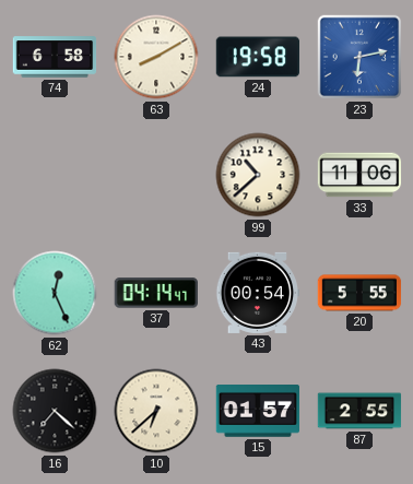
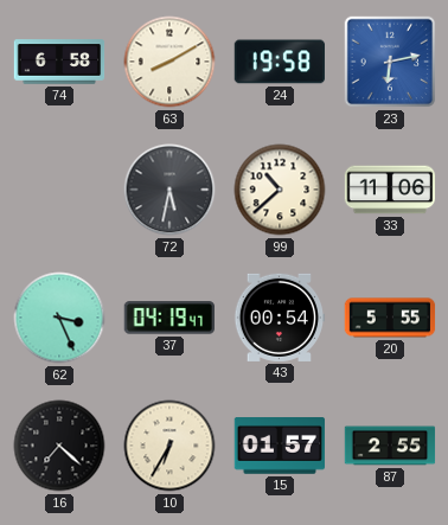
72: none -> 5:32 (169, 190)
62: 12:26 -> 3:26 (59, 318)
37: 04:14 -> 04:19 (168, 318)
10: 6:38 -> 6:35 (169, 446)
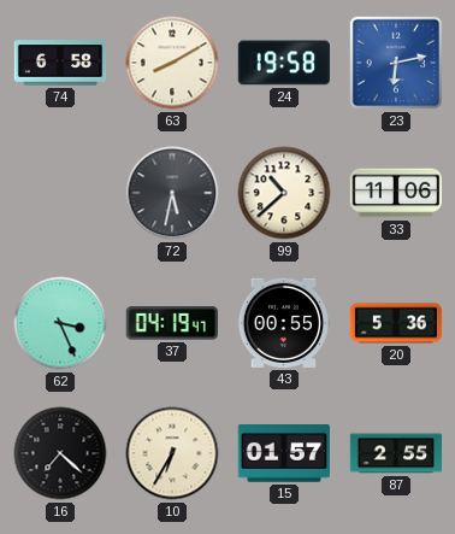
43: 00:54 -> 00:55 (284, 323)
20: 5:55 -> 5:36 (396, 323)
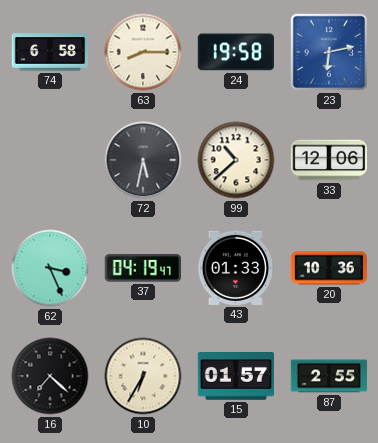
63: 8:10 -> 8:15 (143, 52)
33: 11:06 -> 12:06 (329, 160)
43: 00:55 -> 01:33 (236, 268)
20: 5:36 -> 10:36 (329, 268)
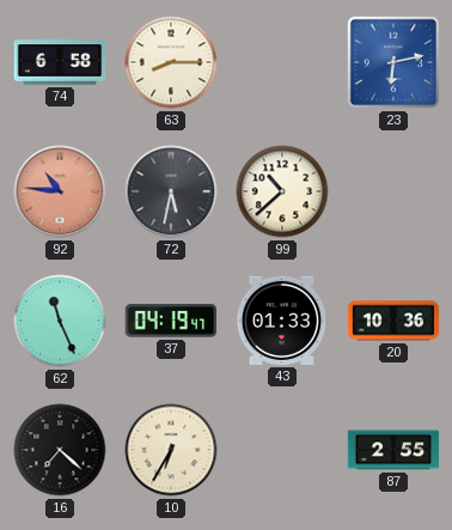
24: 19:58 -> none (236, 52)
92: none -> 10:46 (60, 191)
33: 12:06 -> none (329, 160)
62: 3:26 -> 11:26 (60, 321)
15: 01:57 -> none (235, 377)
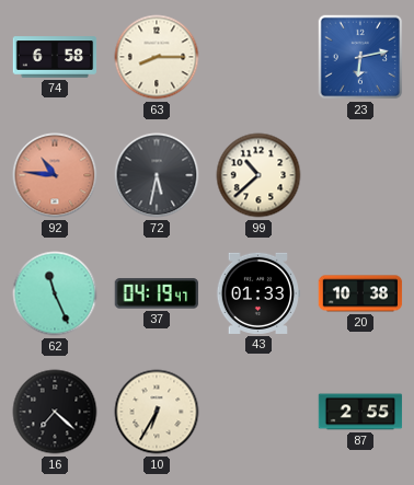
20: 10:36 -> 10:38 (360, 293)
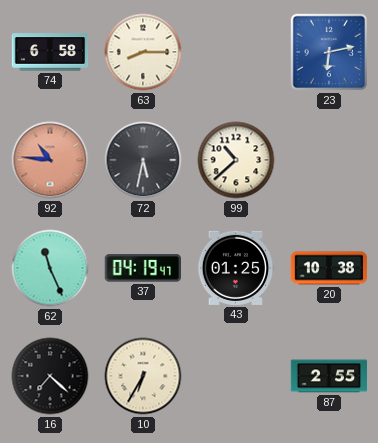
43: 01:33 -> 01:25 (236, 268)
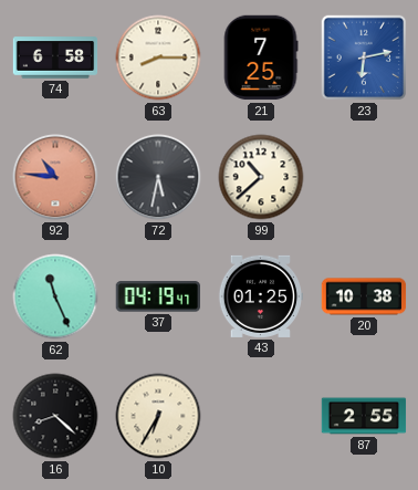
21: none -> 7:25 (261, 58)
16: 7:22 -> 8:22 (55, 416)
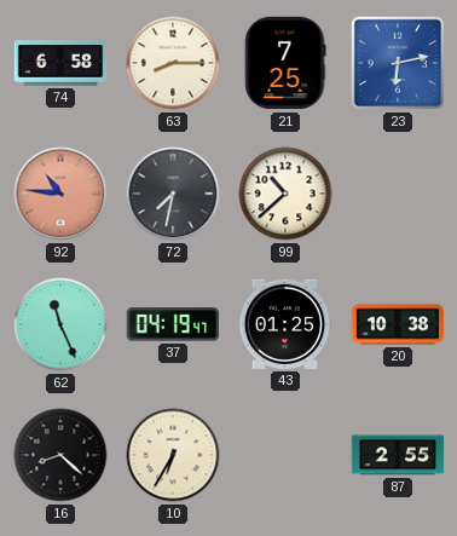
72: 5:32 -> 7:32 (173, 194)
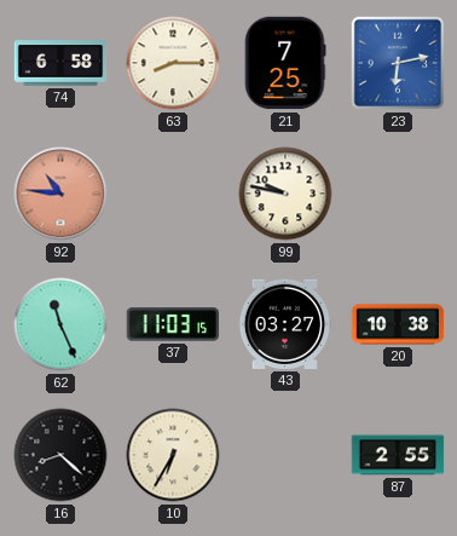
72: 7:32 -> none (173, 194)
99: 10:38 -> 9:47 (285, 194)
37: 04:19 -> 11:03 (172, 324)
43: 01:25 -> 03:27 (285, 324)
